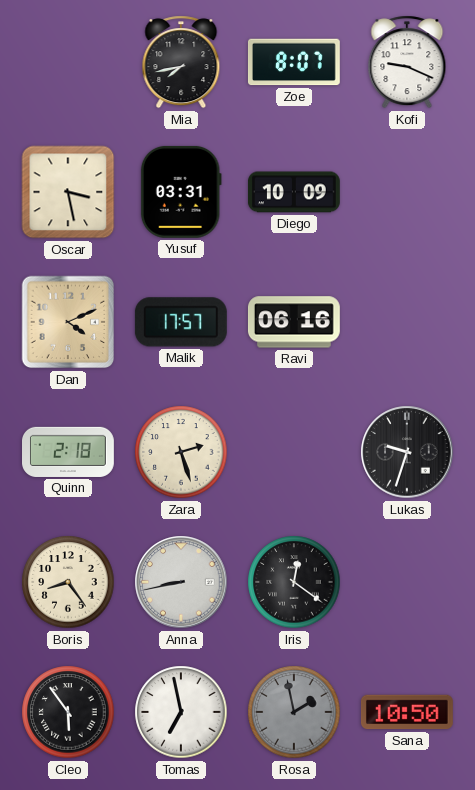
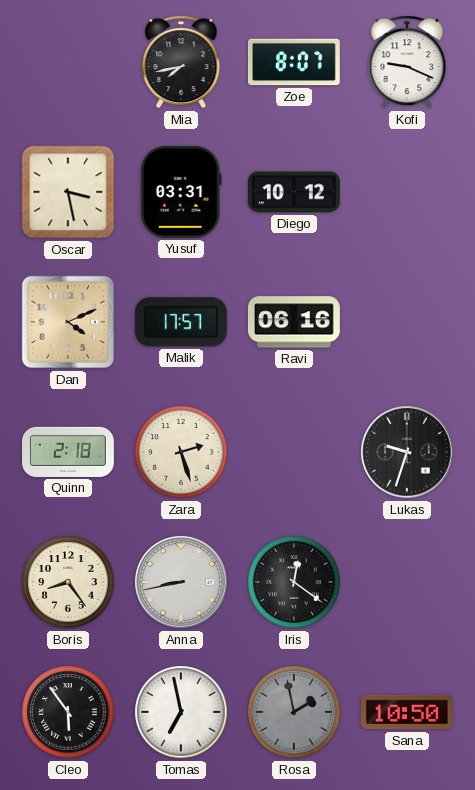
Diego: 10:09 -> 10:12 (294, 192)
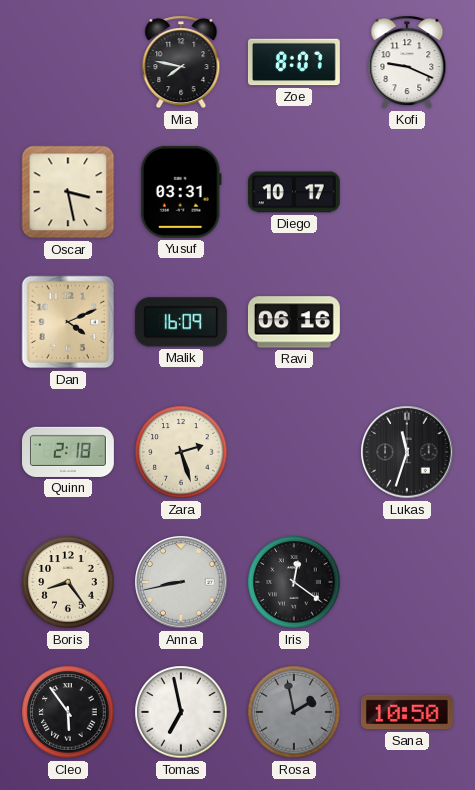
Mia: 7:43 -> 7:47 (181, 62)
Diego: 10:12 -> 10:17 (294, 192)
Malik: 17:57 -> 16:09 (181, 322)
Lukas: 9:33 -> 11:33 (407, 452)
